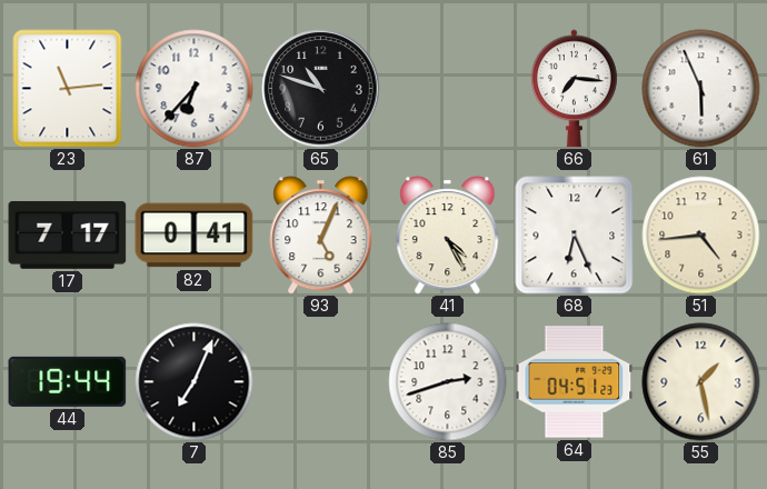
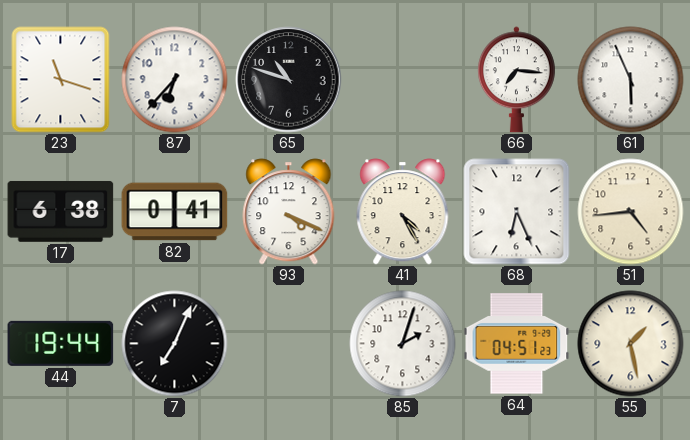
23: 11:14 -> 11:18 (61, 80)
17: 7:17 -> 6:38 (61, 211)
93: 5:04 -> 4:19 (289, 212)
85: 2:42 -> 2:03 (403, 344)
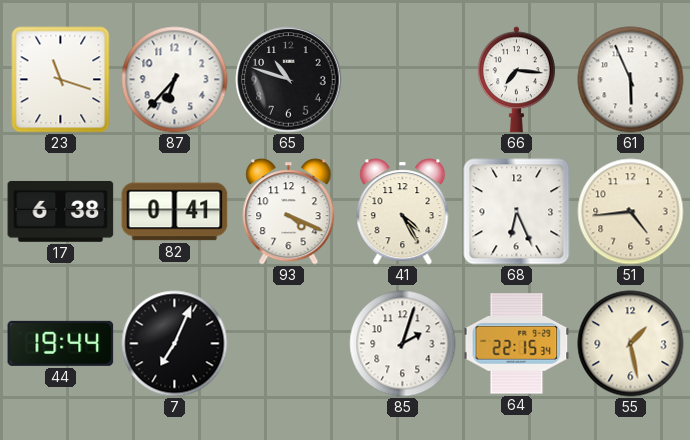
64: 04:51 -> 22:15 (517, 344)
